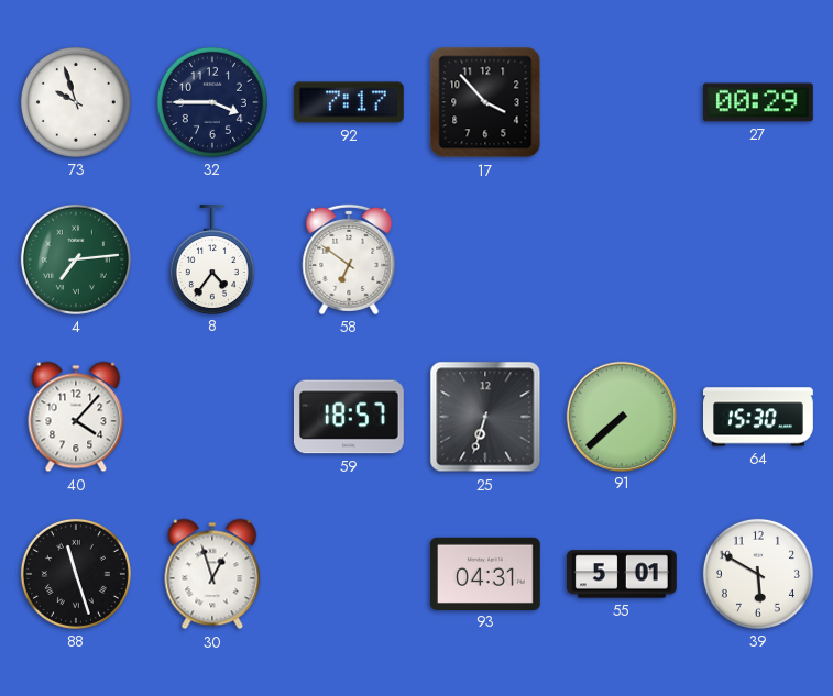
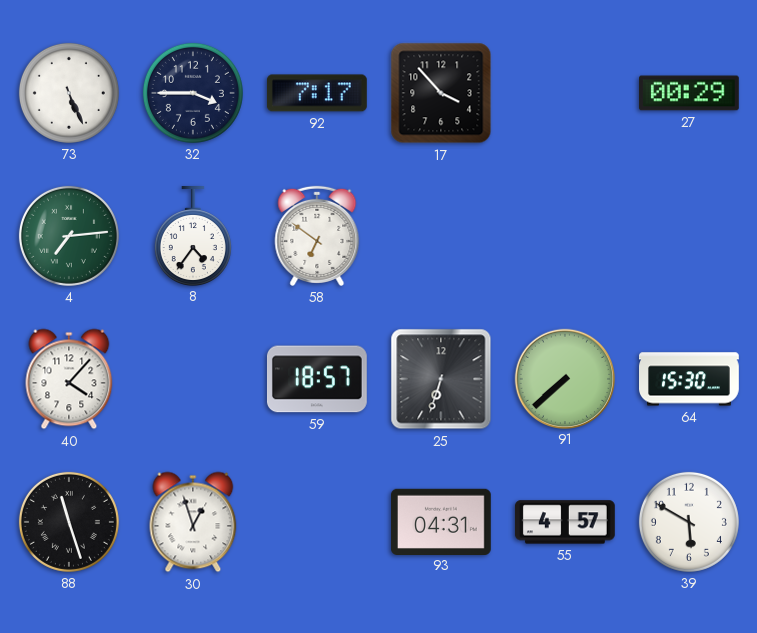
73: 9:57 -> 5:26 (69, 93)
55: 5:01 -> 4:57 (565, 522)
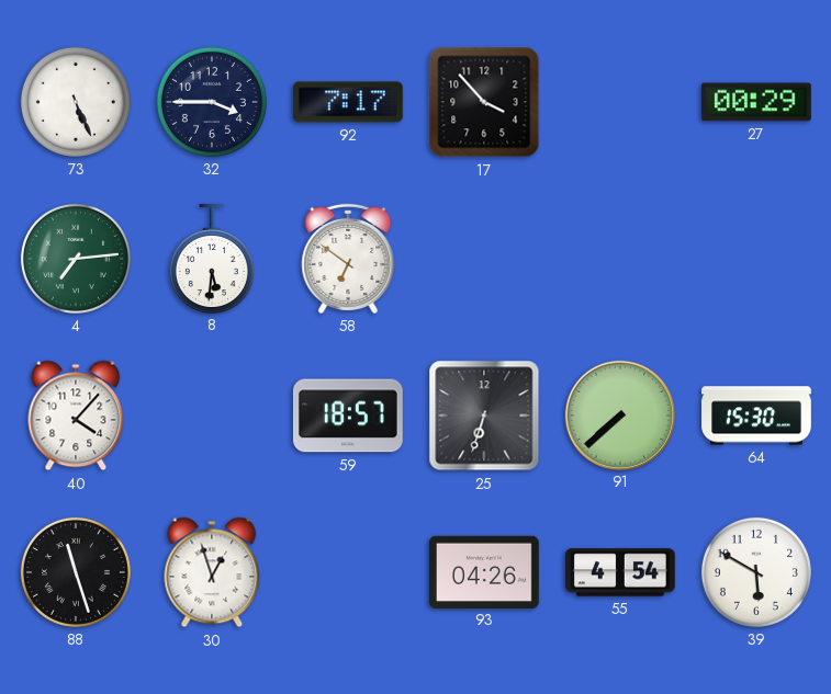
8: 4:36 -> 5:31 (212, 259)
93: 04:31 -> 04:26 (485, 571)
55: 4:57 -> 4:54 (620, 572)
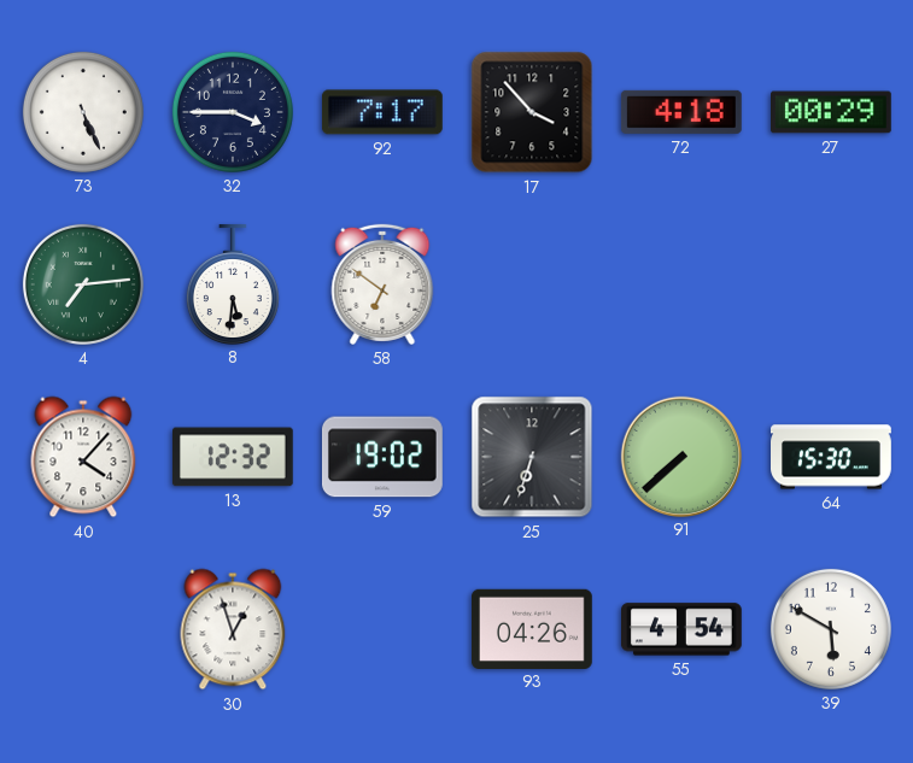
72: none -> 4:18 (681, 112)
13: none -> 12:32 (233, 457)
59: 18:57 -> 19:02 (382, 457)
88: 11:27 -> none (76, 572)
